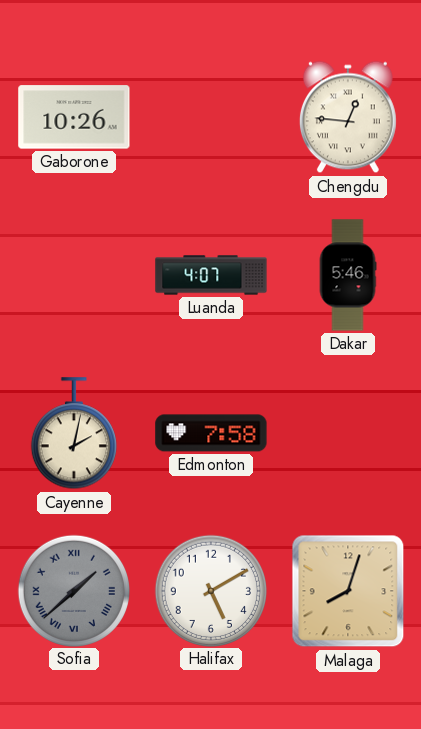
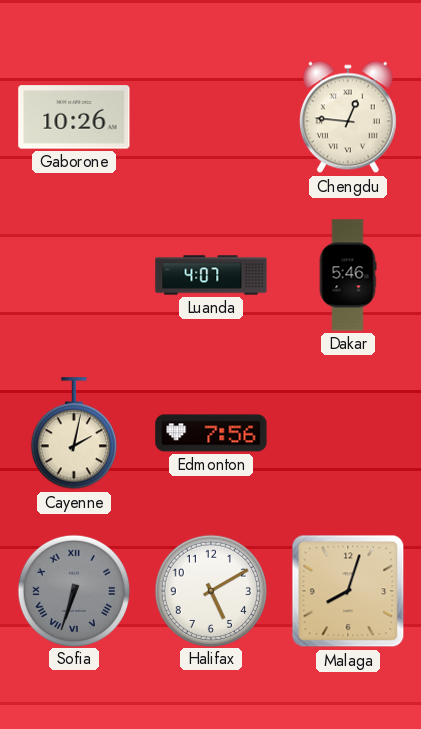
Edmonton: 7:58 -> 7:56 (211, 433)
Sofia: 1:38 -> 6:33 (73, 590)
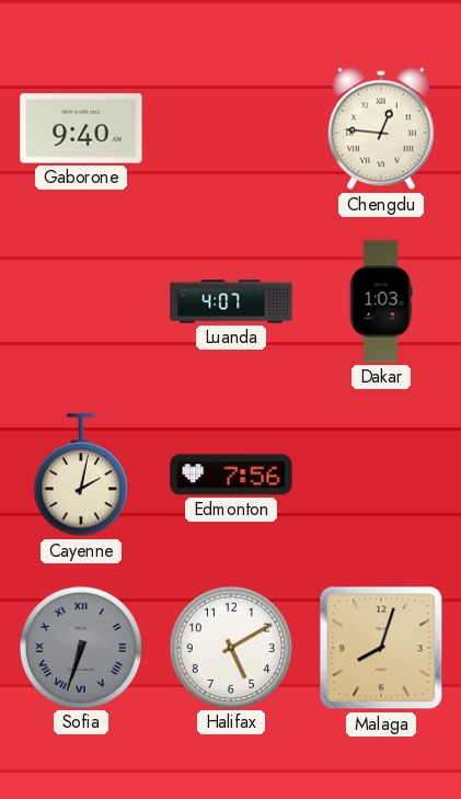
Gaborone: 10:26 -> 9:40 (81, 128)
Dakar: 5:46 -> 1:03 (381, 301)
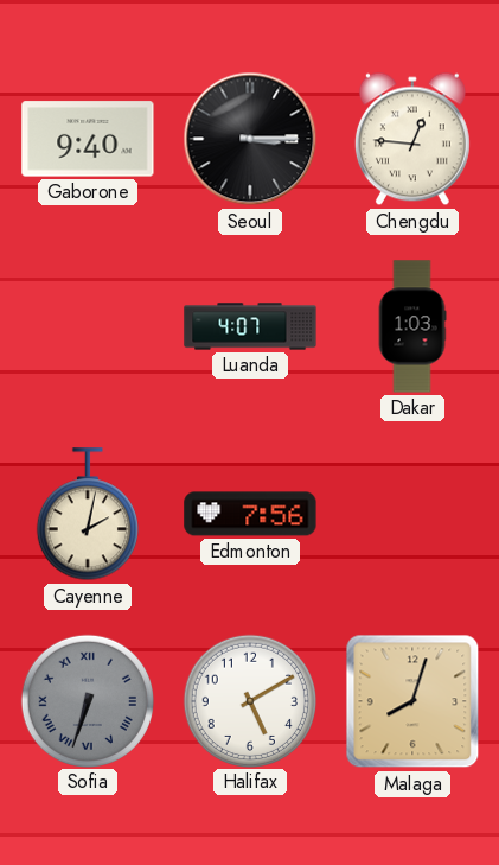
Seoul: none -> 3:15 (250, 139)
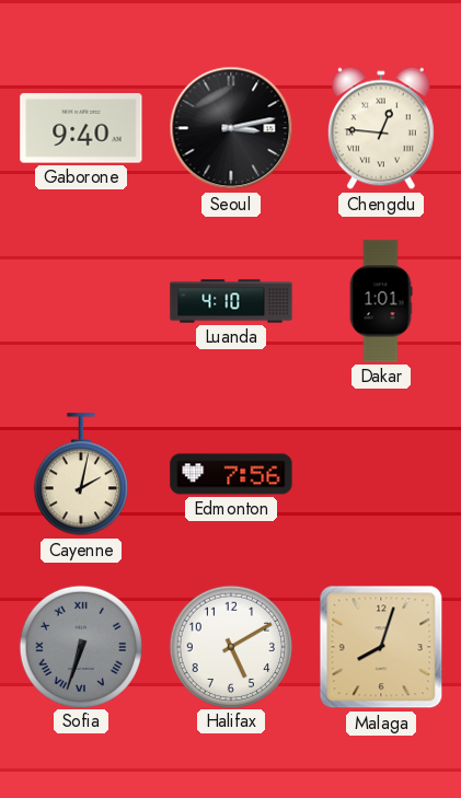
Seoul: 3:15 -> 3:13 (231, 128)
Luanda: 4:07 -> 4:10 (231, 301)
Dakar: 1:03 -> 1:01 (381, 301)
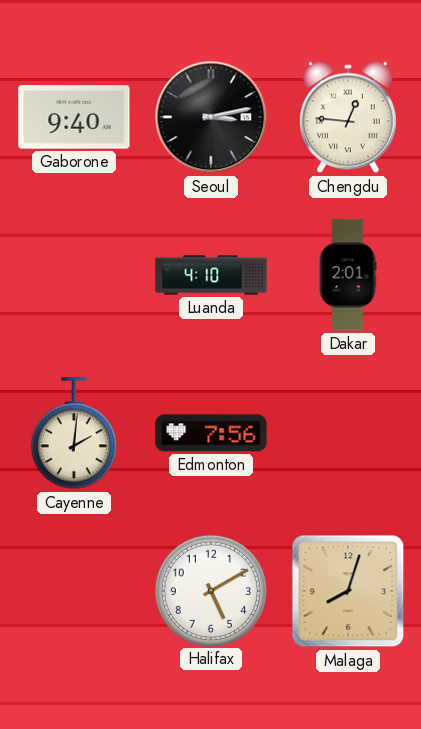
Dakar: 1:01 -> 2:01 (348, 275)
Cayenne: 2:02 -> 2:01 (74, 434)
Sofia: 6:33 -> none (80, 646)
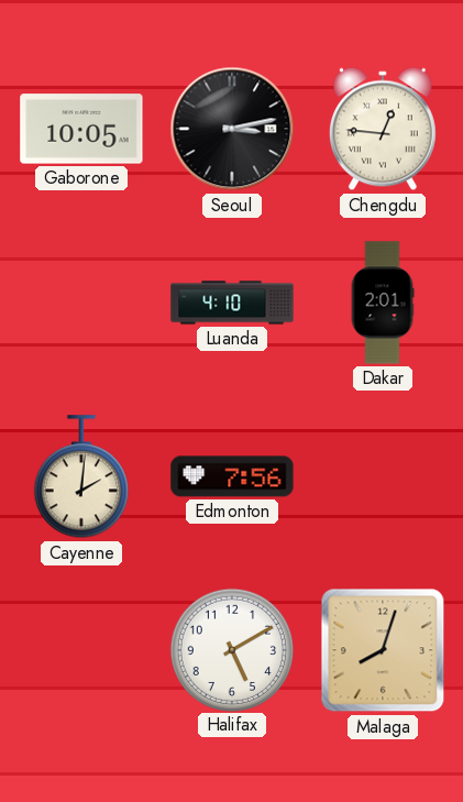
Gaborone: 9:40 -> 10:05 (81, 129)
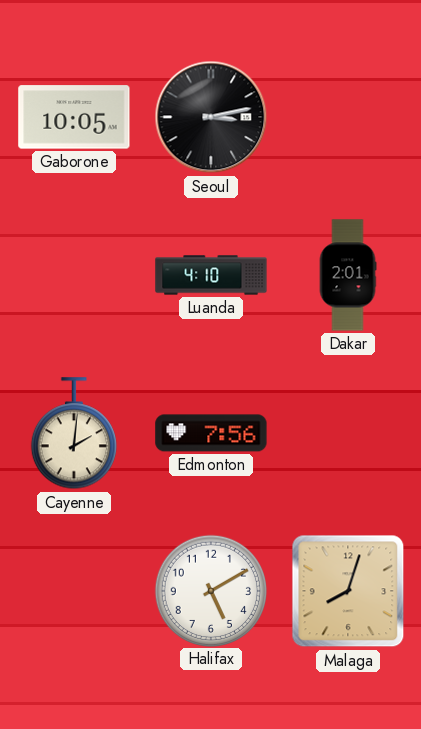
Chengdu: 12:46 -> none (383, 129)
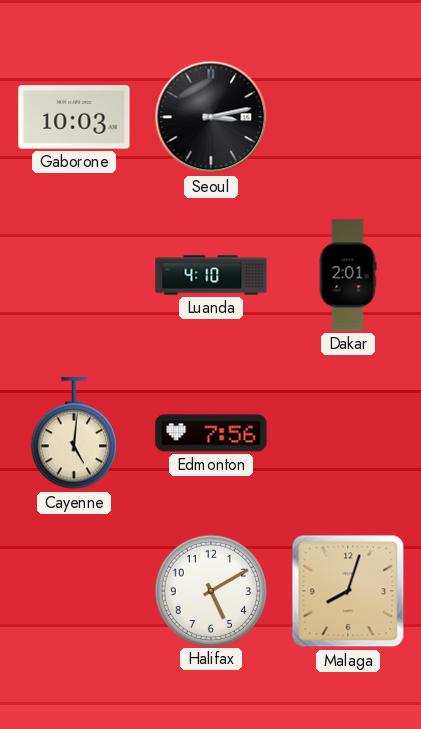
Gaborone: 10:05 -> 10:03 (74, 117)
Cayenne: 2:01 -> 5:01 (74, 434)
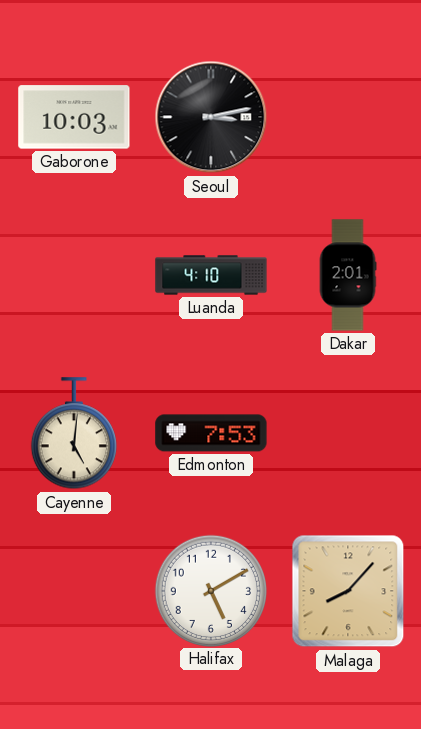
Edmonton: 7:56 -> 7:53 (211, 433)
Malaga: 8:03 -> 8:07 (348, 591)
